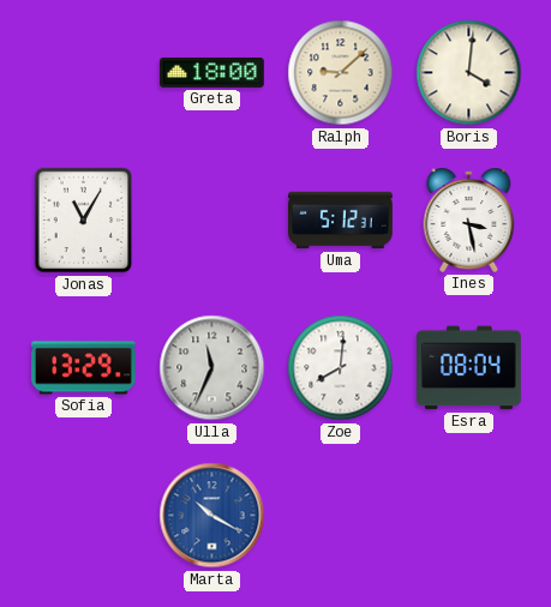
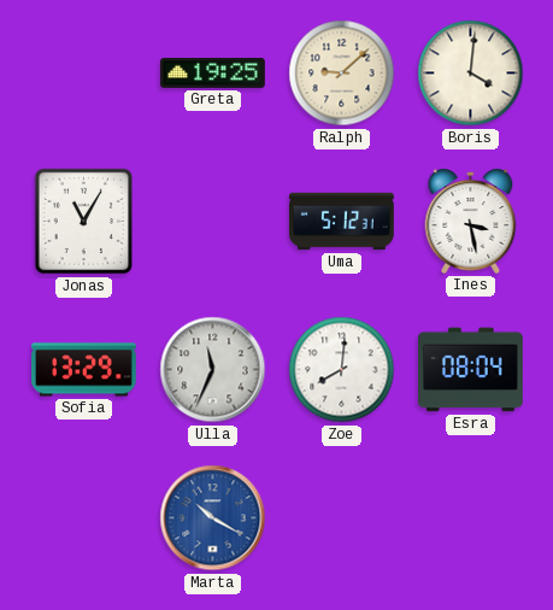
Greta: 18:00 -> 19:25 (213, 72)
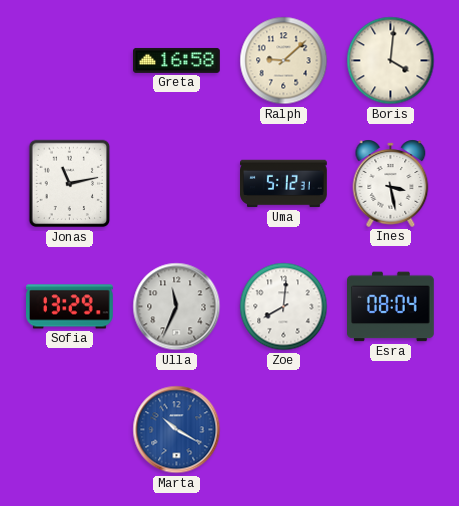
Greta: 19:25 -> 16:58 (177, 60)
Jonas: 11:05 -> 11:13 (70, 184)
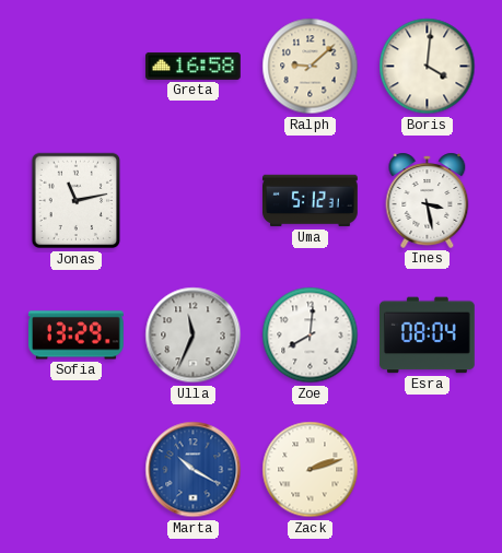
Zack: none -> 2:12 (311, 470)
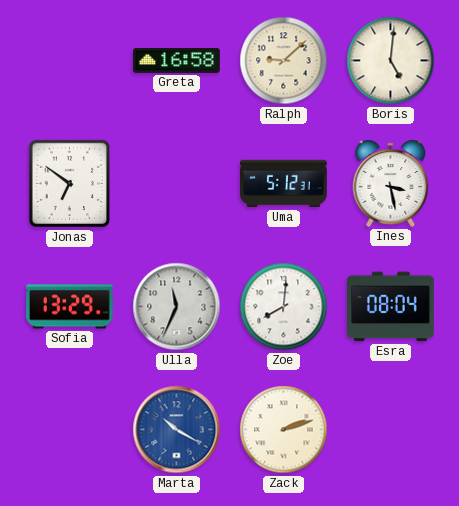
Boris: 4:01 -> 5:01 (391, 61)
Jonas: 11:13 -> 6:51 (70, 184)
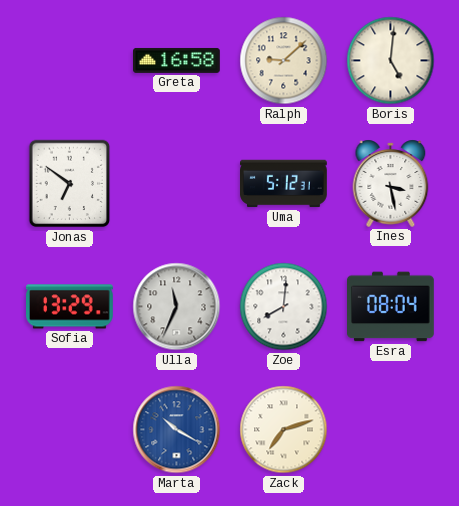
Zack: 2:12 -> 7:12 (284, 430)
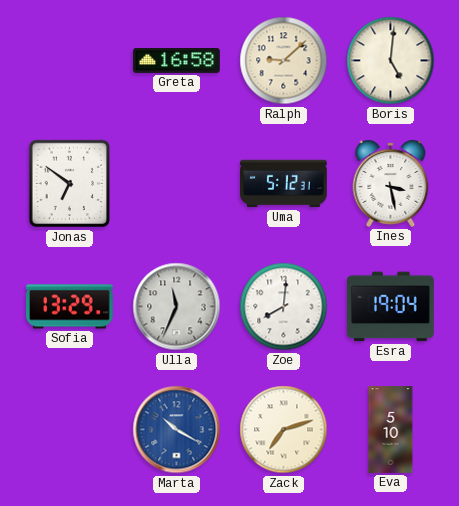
Esra: 08:04 -> 19:04 (391, 307)
Eva: none -> 5:10 (391, 430)
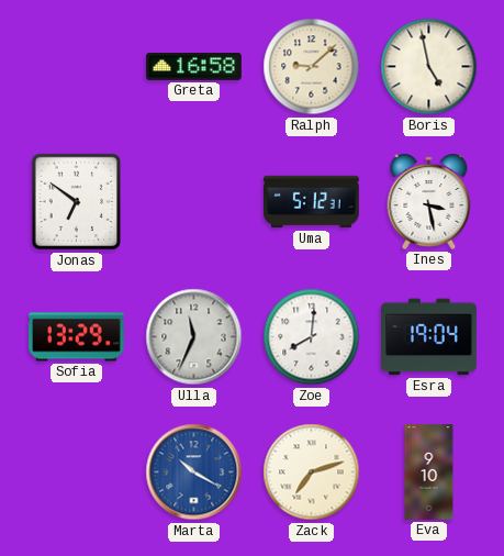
Boris: 5:01 -> 4:58 (429, 67)
Eva: 5:10 -> 9:10 (429, 472)
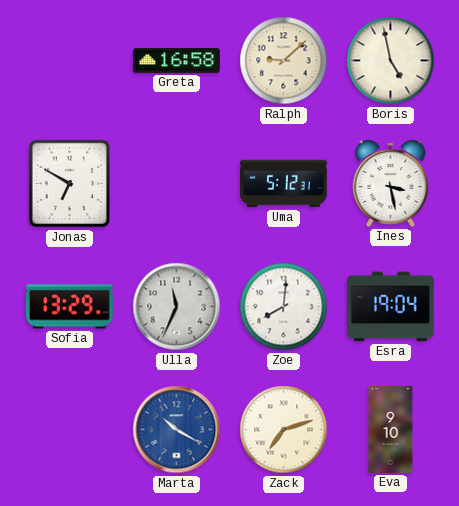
Jonas: 6:51 -> 6:50 (70, 184)
